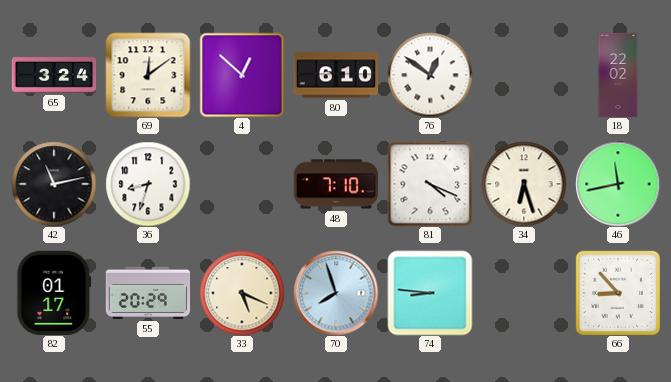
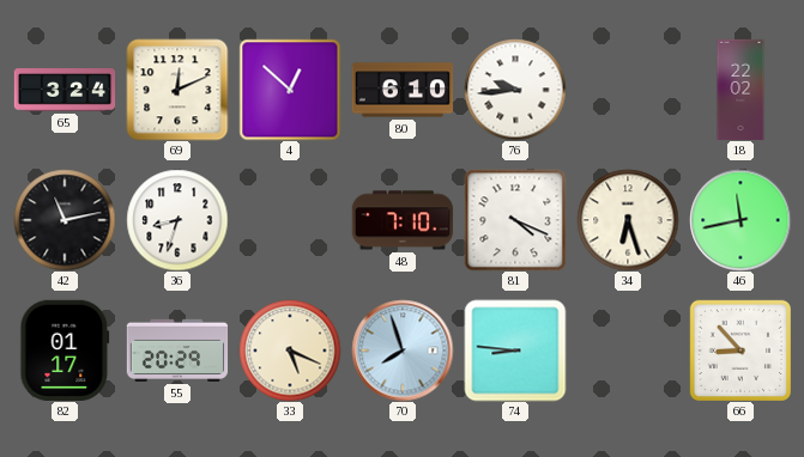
69: 12:09 -> 12:11 (177, 90)
76: 12:51 -> 9:44 (515, 90)
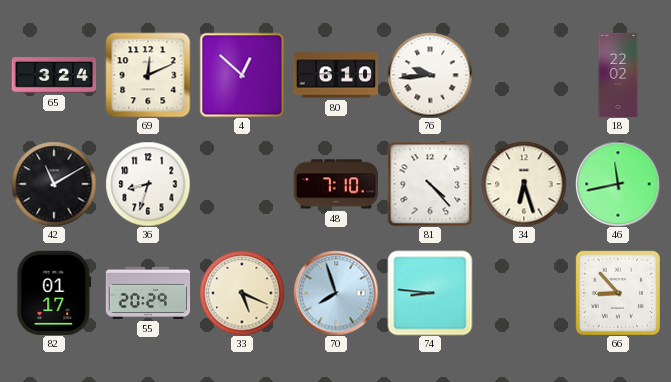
42: 11:13 -> 11:10 (54, 184)
81: 4:19 -> 4:23 (430, 184)
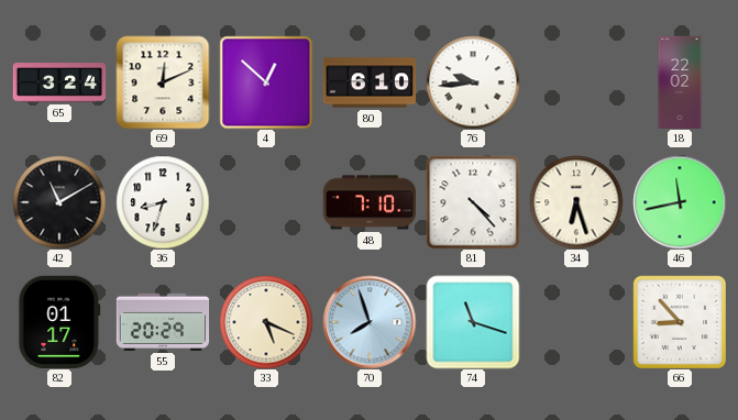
74: 8:46 -> 11:18 (473, 322)
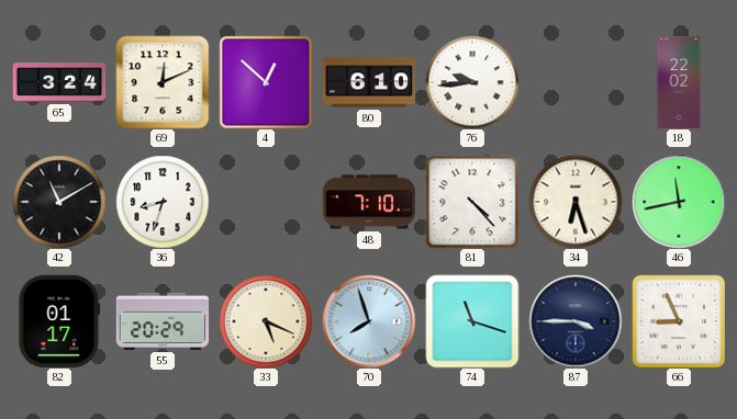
87: none -> 3:45 (576, 321)
66: 8:53 -> 8:56 (678, 320)
